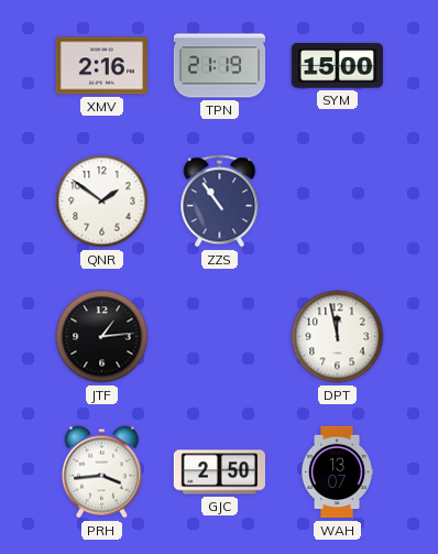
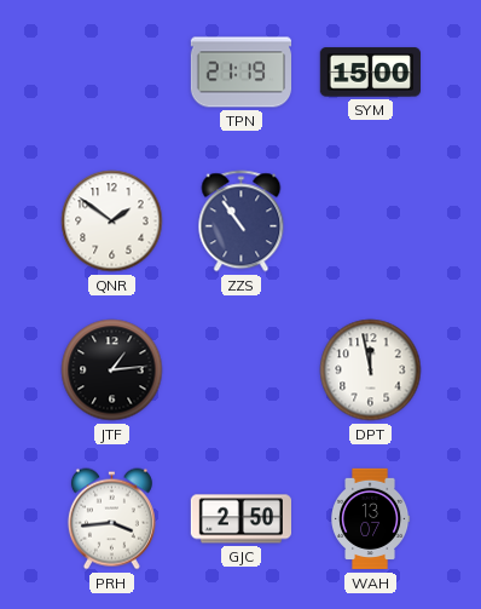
XMV: 2:16 -> none (101, 66)
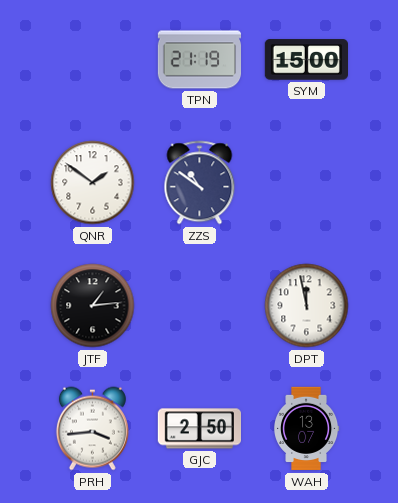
ZZS: 10:54 -> 10:51 (200, 183)
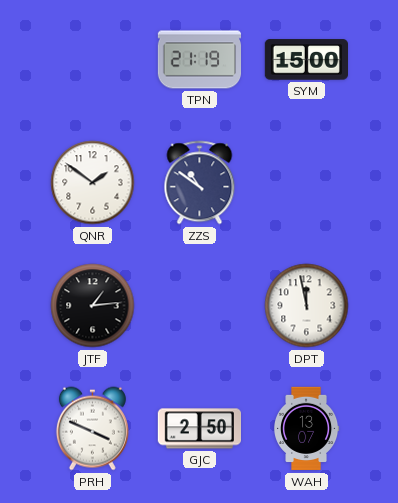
PRH: 3:44 -> 3:49 (92, 429)
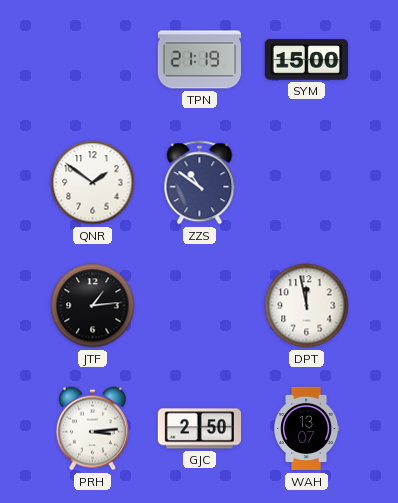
PRH: 3:49 -> 3:14 (92, 429)
